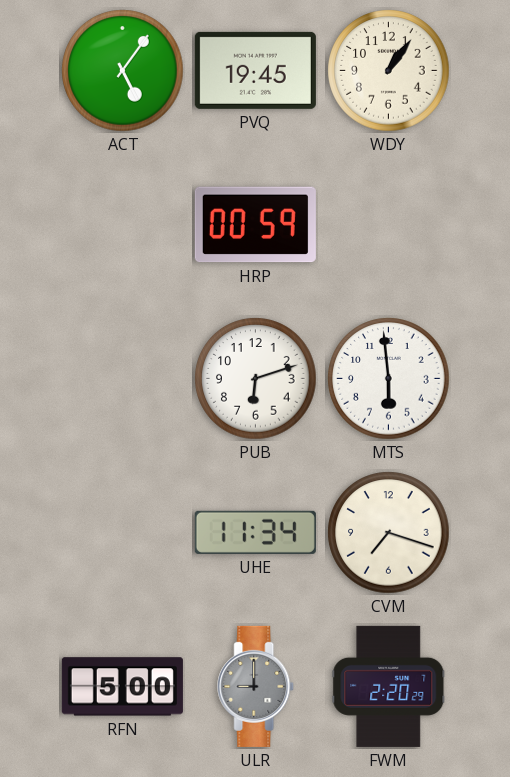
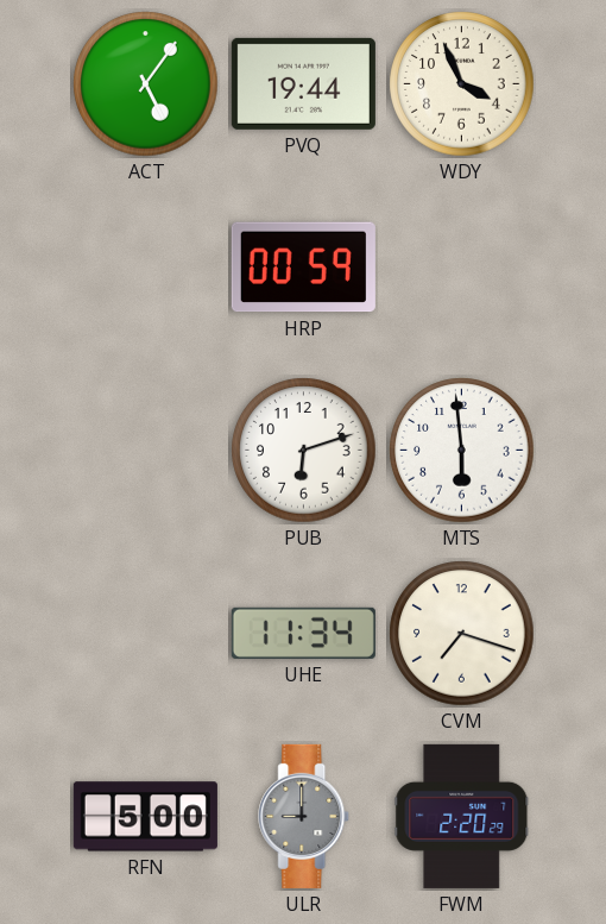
PVQ: 19:45 -> 19:44 (303, 83)
WDY: 1:06 -> 3:56 (462, 84)
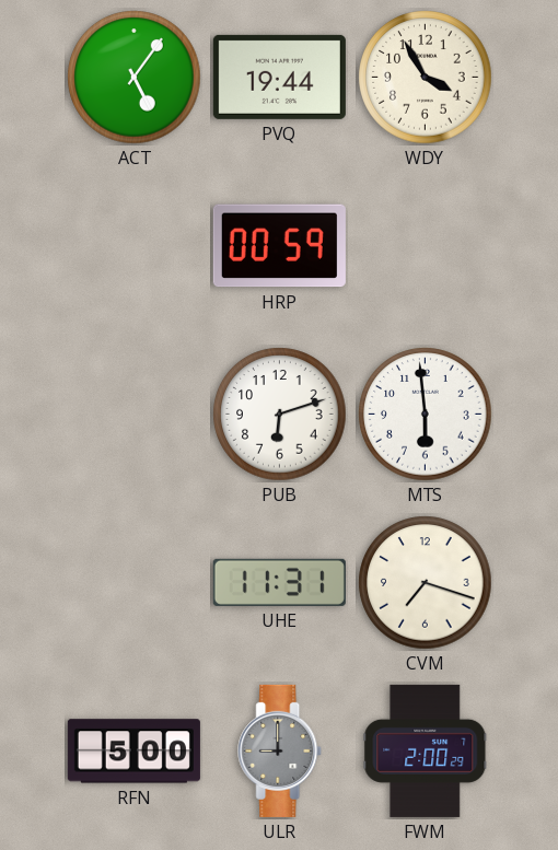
WDY: 3:56 -> 3:55 (426, 78)
UHE: 11:34 -> 11:31 (279, 582)
FWM: 2:20 -> 2:00 (426, 750)
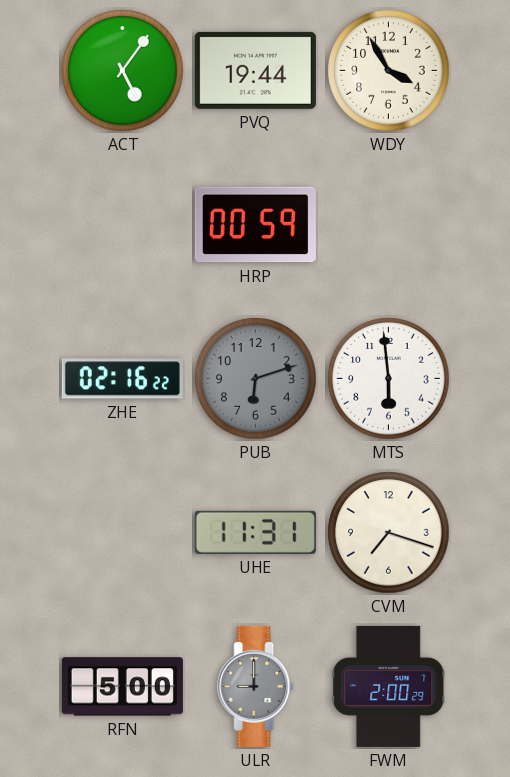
ZHE: none -> 02:16 (122, 379)
PUB dial: white -> grey (256, 379)
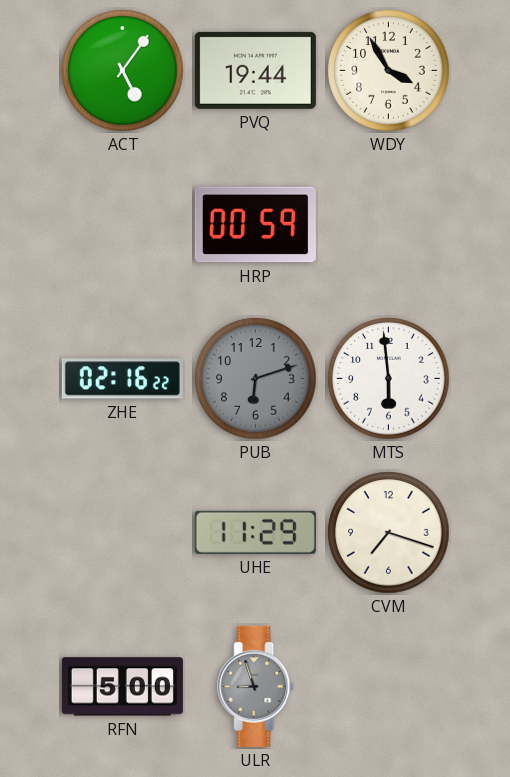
UHE: 11:31 -> 11:29 (255, 532)
ULR: 9:00 -> 8:57 (256, 686)
FWM: 2:00 -> none (389, 686)
